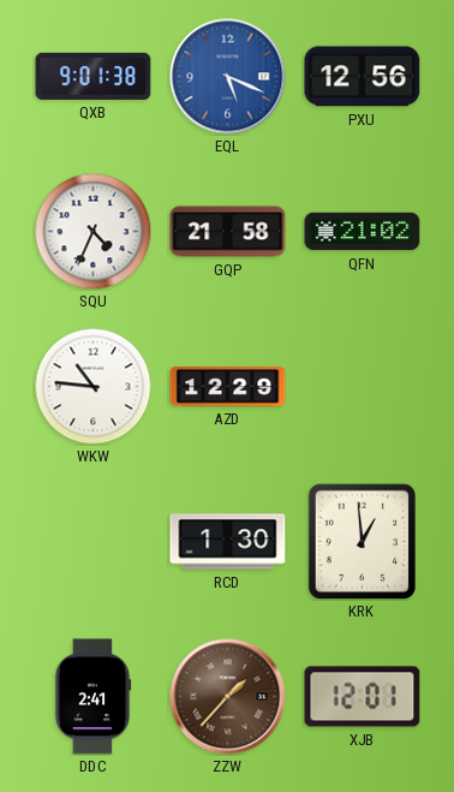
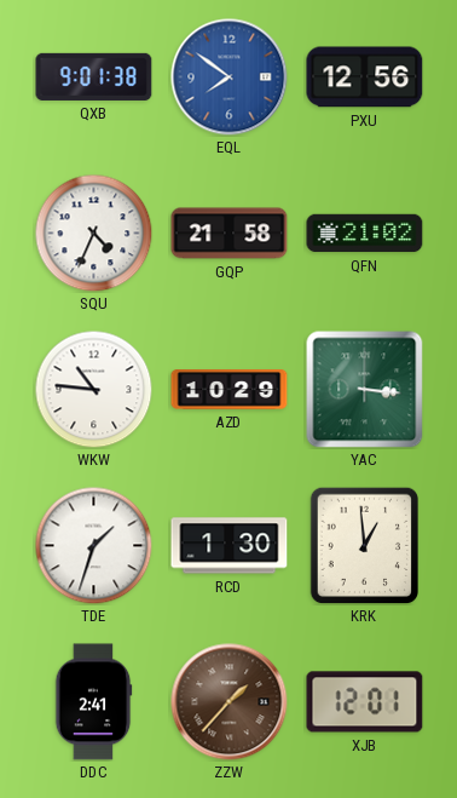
EQL: 5:19 -> 7:51 (230, 77)
AZD: 12:29 -> 10:29 (230, 390)
YAC: none -> 3:16 (365, 390)
TDE: none -> 1:33 (93, 545)
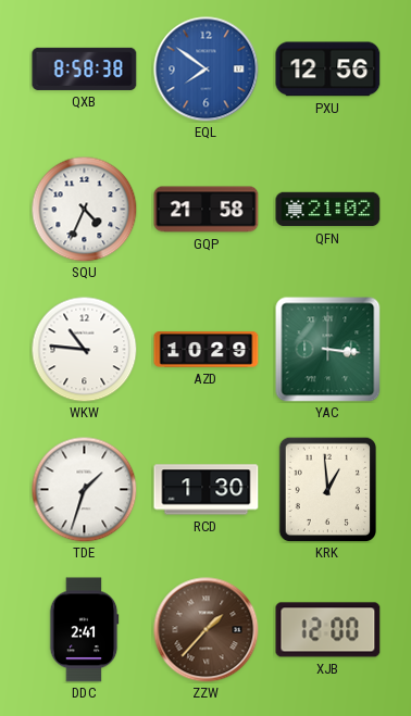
QXB: 9:01 -> 8:58 (85, 68)
XJB: 12:01 -> 12:00 (328, 630)
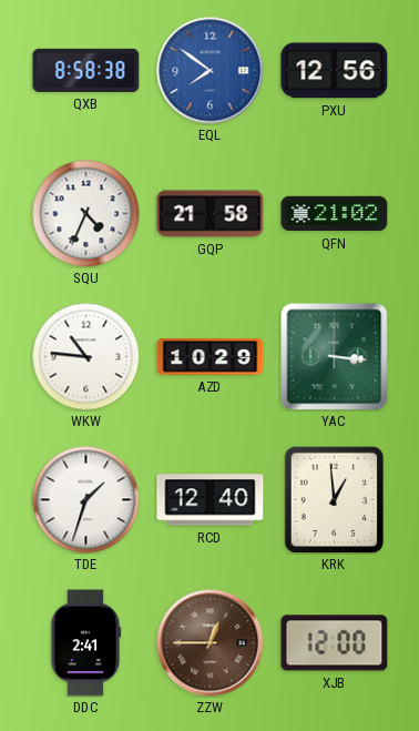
RCD: 1:30 -> 12:40 (211, 500)
ZZW: 1:37 -> 12:45 (211, 643)
